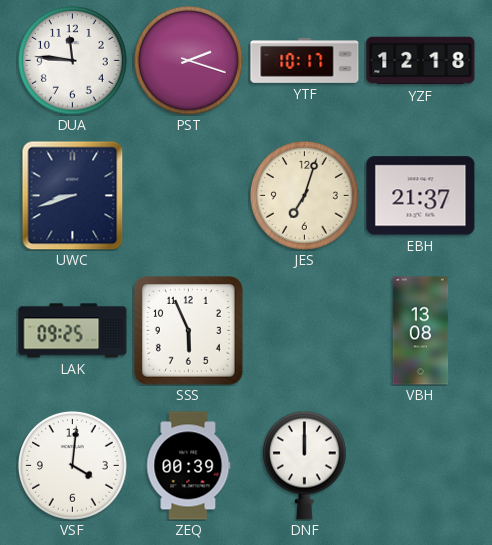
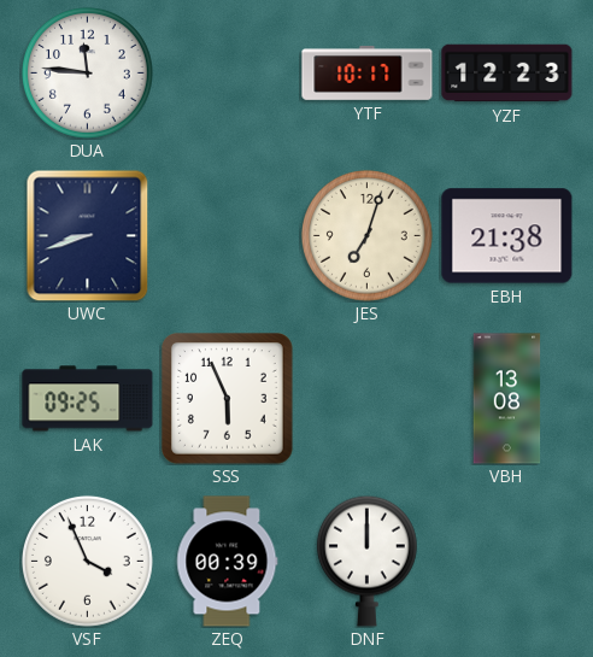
PST: 2:18 -> none (189, 61)
YZF: 12:18 -> 12:23 (507, 74)
EBH: 21:37 -> 21:38 (507, 236)
VSF: 4:01 -> 3:56 (88, 562)
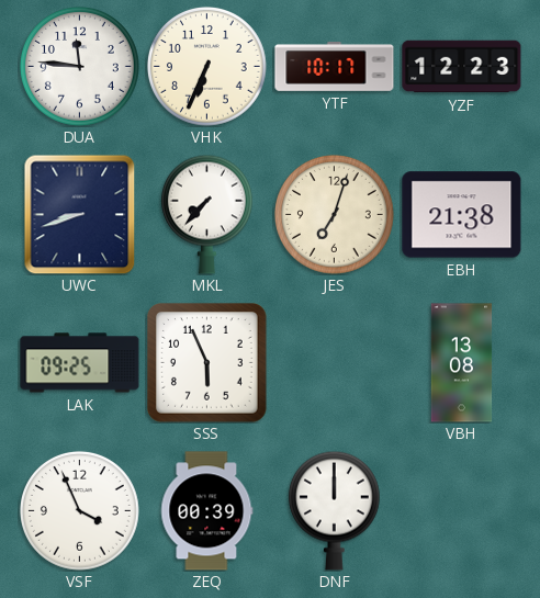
VHK: none -> 6:34 (207, 67)
MKL: none -> 7:37 (206, 214)
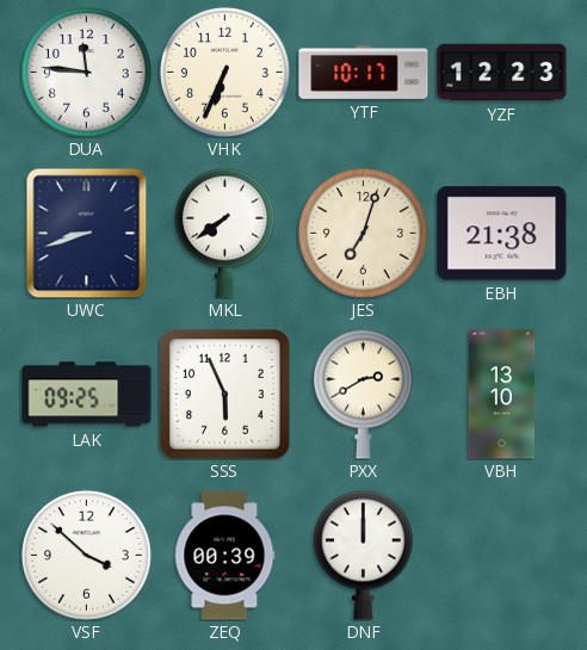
MKL: 7:37 -> 7:39 (224, 233)
PXX: none -> 2:40 (363, 394)
VBH: 13:08 -> 13:10 (502, 395)
VSF: 3:56 -> 3:52 (87, 556)
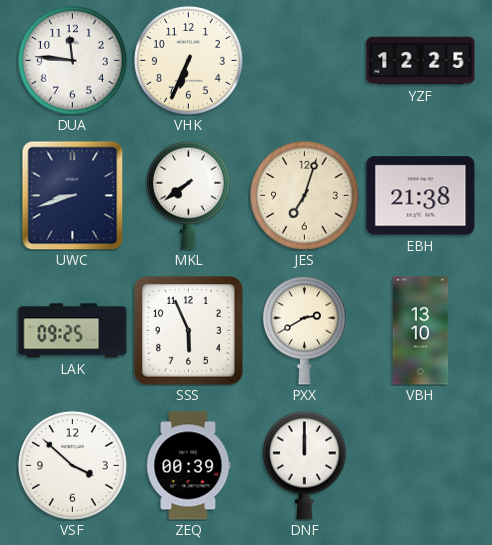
YTF: 10:17 -> none (364, 73)
YZF: 12:23 -> 12:25 (421, 61)
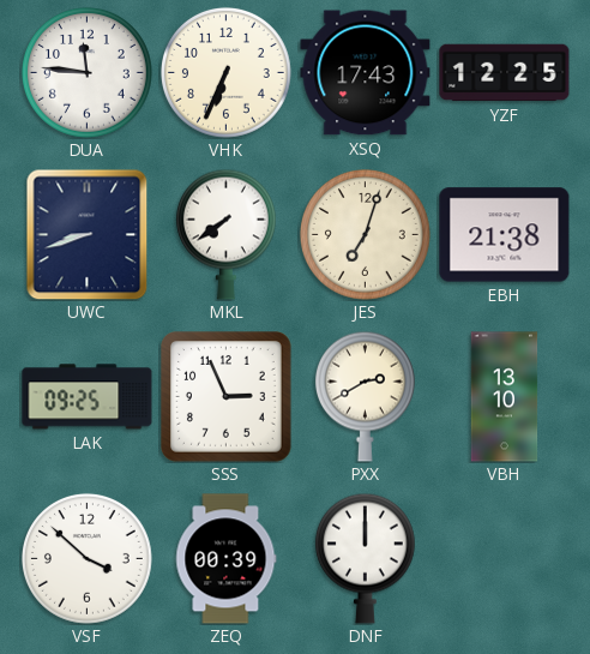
XSQ: none -> 17:43 (366, 73)
SSS: 5:56 -> 2:56 (227, 397)
